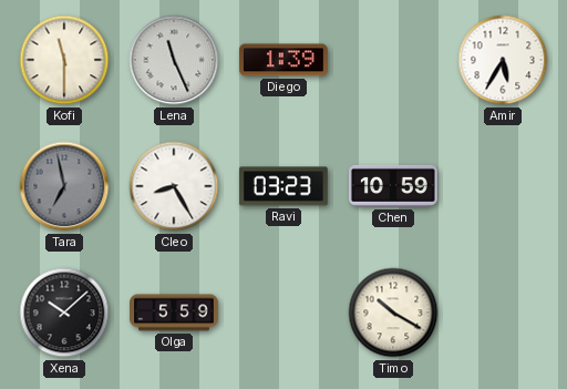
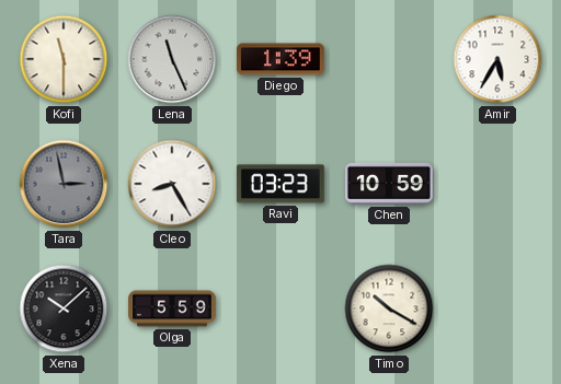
Tara: 6:58 -> 2:58 (64, 184)
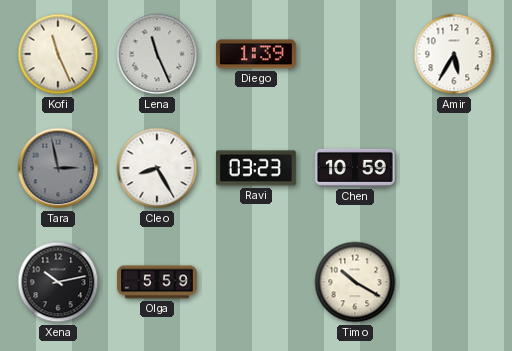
Kofi: 11:30 -> 11:26 (58, 54)
Xena: 10:08 -> 10:13 (58, 282)
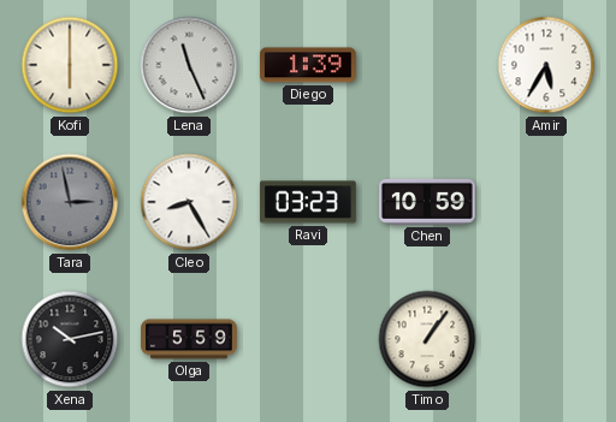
Kofi: 11:26 -> 6:00 (70, 65)
Timo: 10:20 -> 1:06 (427, 339)
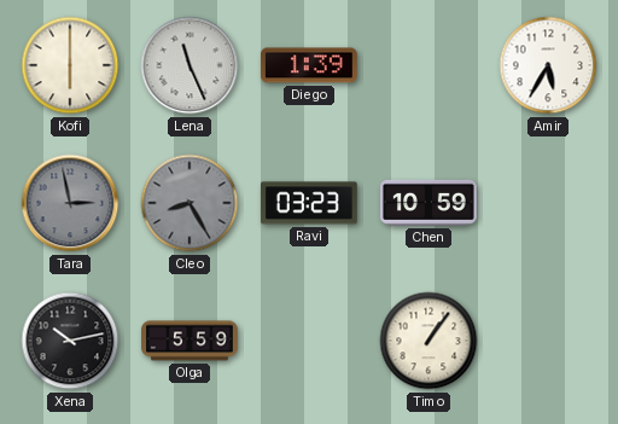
Cleo dial: white -> grey (190, 203)
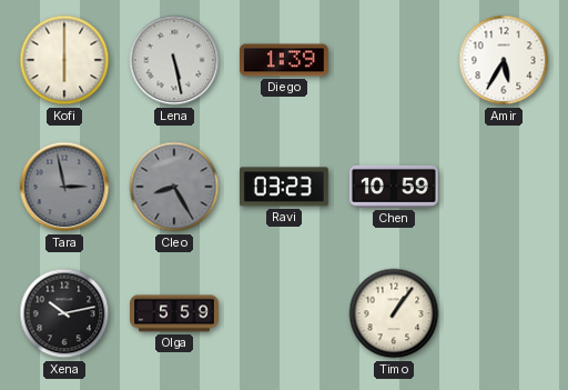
Lena: 11:26 -> 5:28 (174, 60)
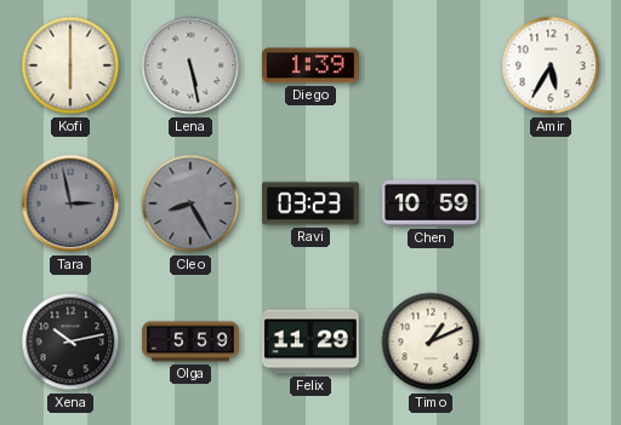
Felix: none -> 11:29 (312, 341)
Timo: 1:06 -> 1:11 (431, 341)
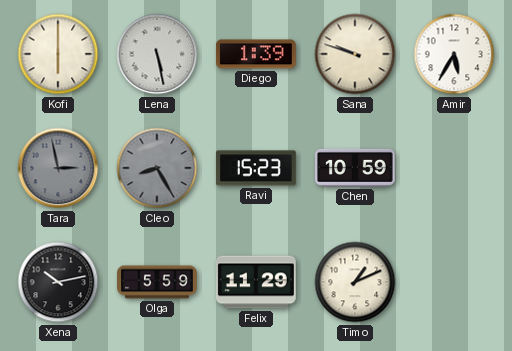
Sana: none -> 9:48 (355, 54)
Ravi: 03:23 -> 15:23 (256, 168)
